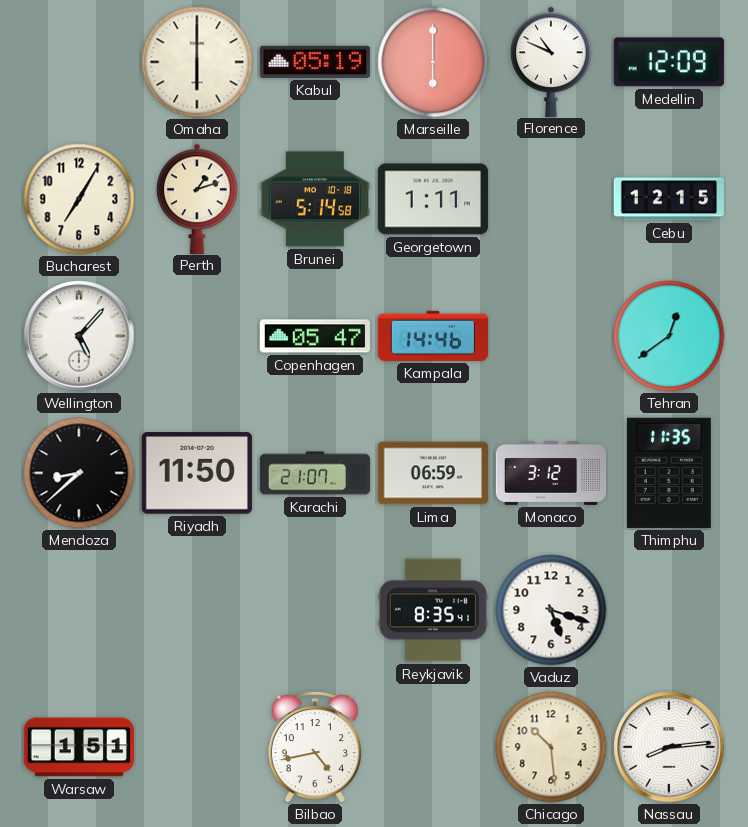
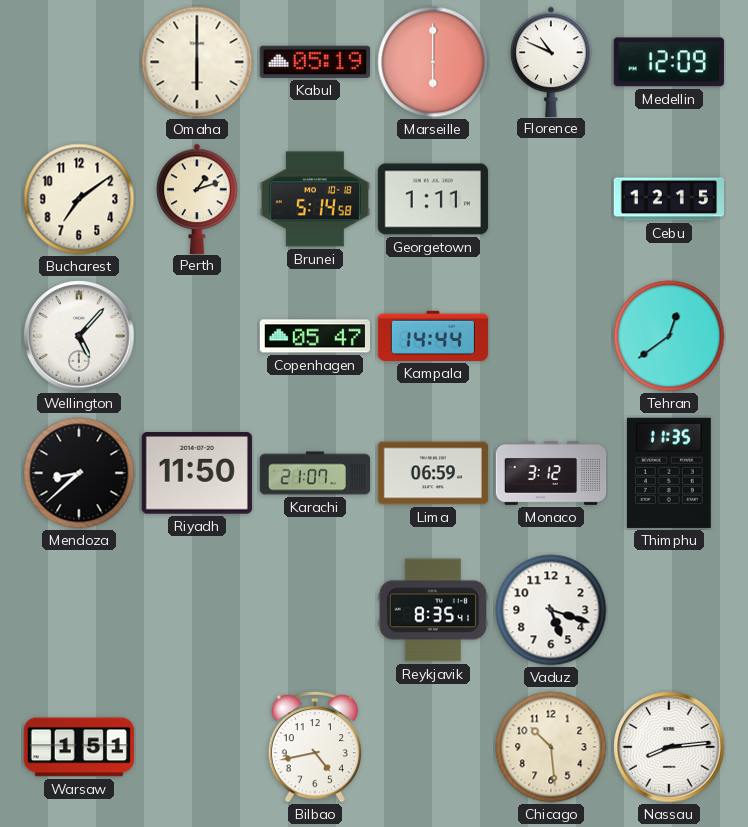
Bucharest: 7:05 -> 7:09 (79, 199)
Kampala: 14:46 -> 14:44 (433, 336)
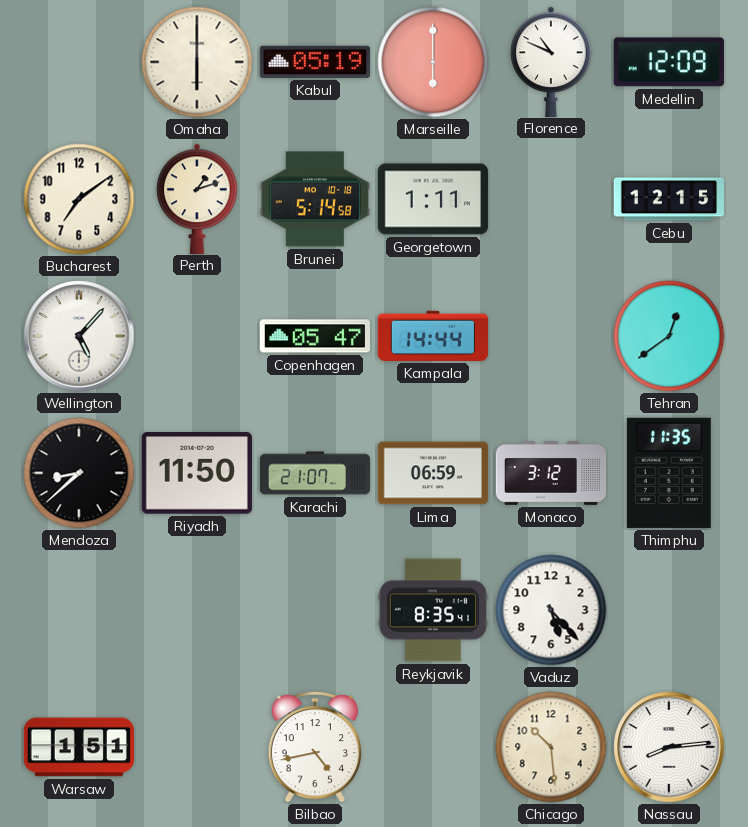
Vaduz: 5:18 -> 5:23 (551, 610)
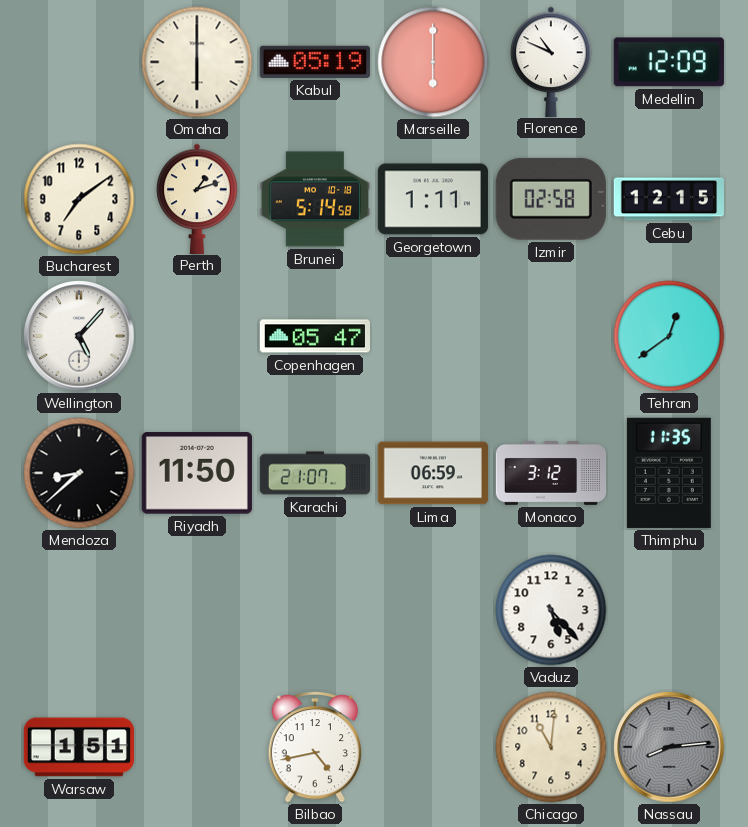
Izmir: none -> 02:58 (551, 199)
Kampala: 14:44 -> none (433, 336)
Reykjavik: 8:35 -> none (432, 610)
Chicago: 10:29 -> 11:01 (551, 747)
Nassau dial: white -> grey (669, 747)
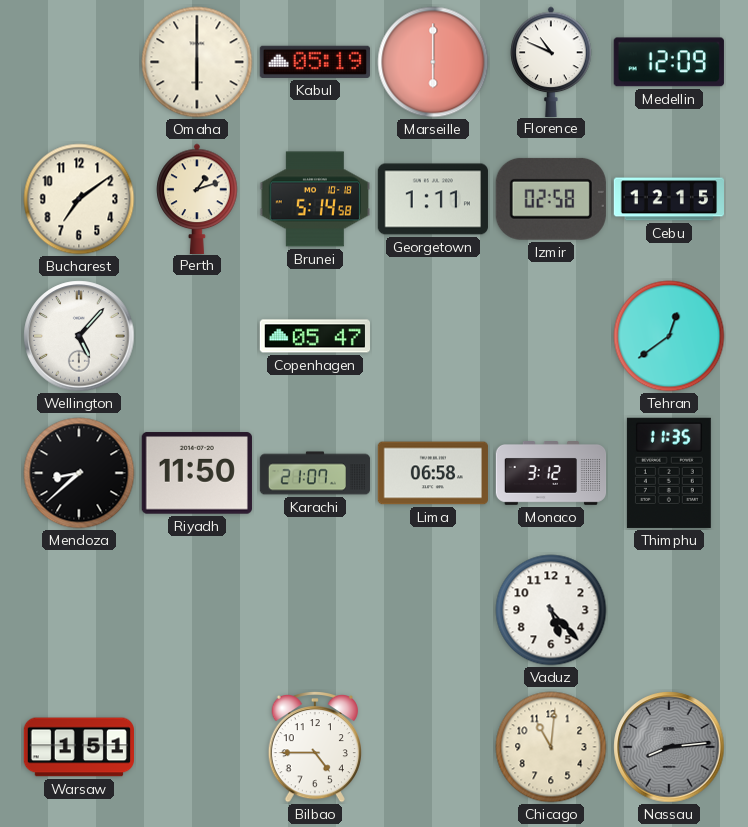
Lima: 06:59 -> 06:58 (432, 473)
Bilbao: 4:43 -> 4:45 (315, 747)
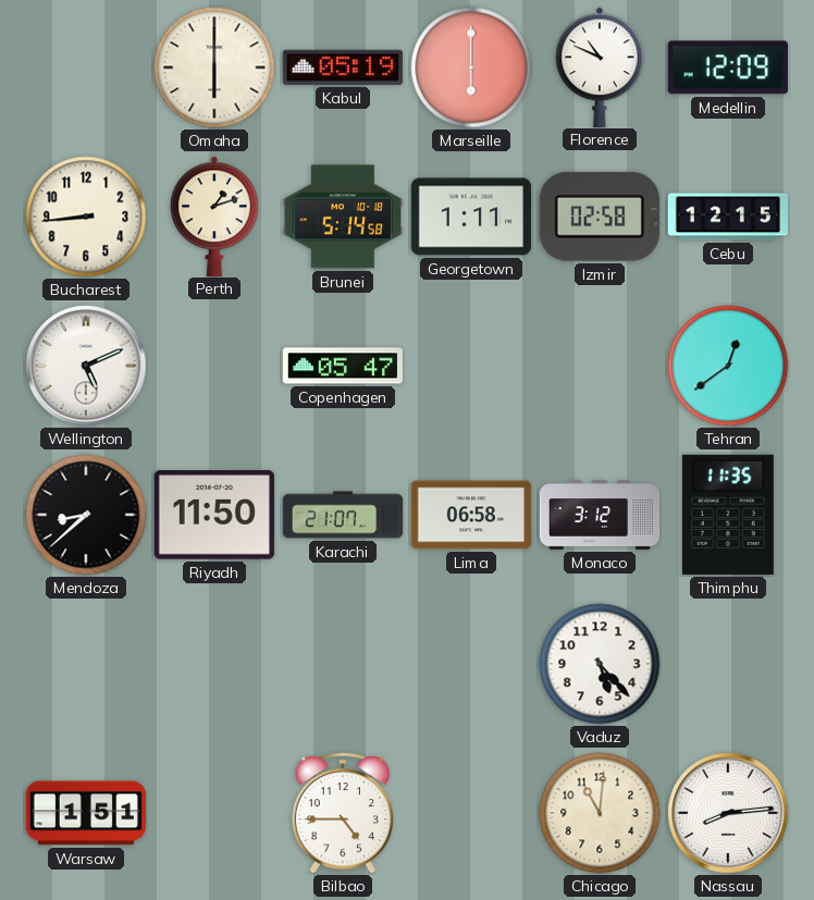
Bucharest: 7:09 -> 8:44 (86, 217)
Wellington: 5:07 -> 5:11 (86, 366)
Nassau dial: grey -> white (728, 813)
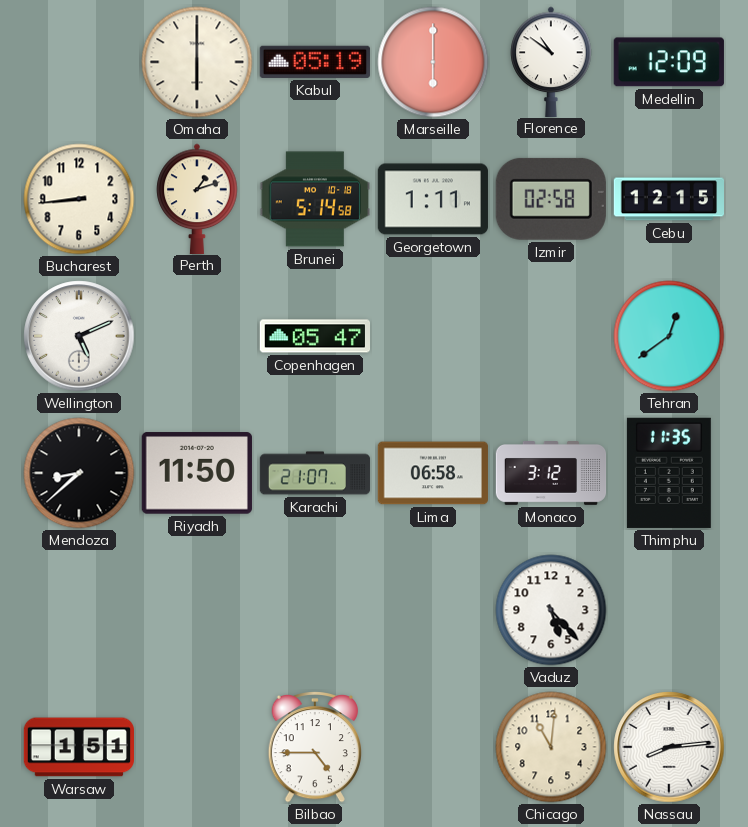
Florence: 10:49 -> 10:51 (551, 61)
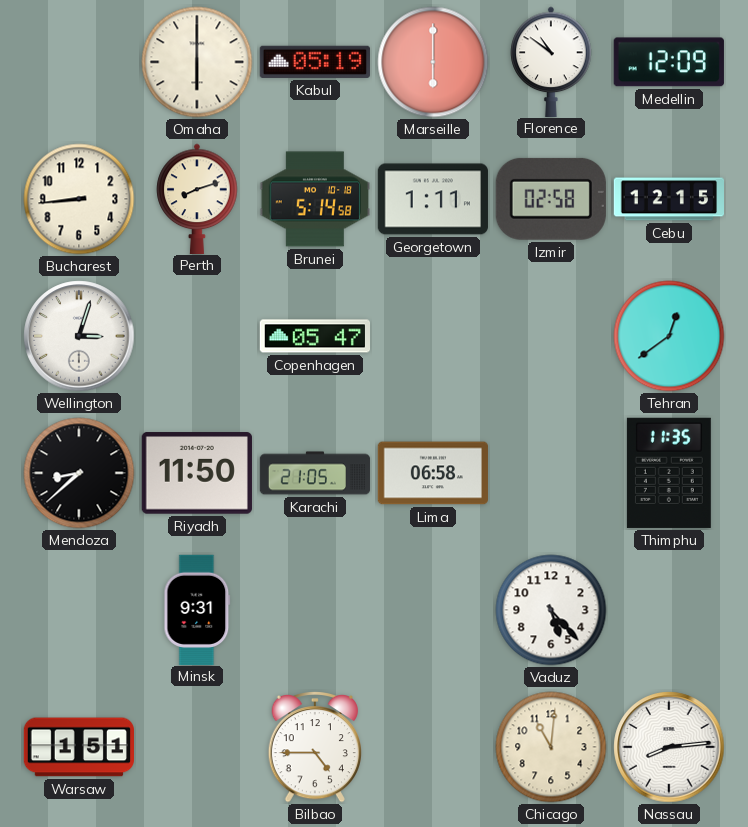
Perth: 1:12 -> 8:12 (197, 198)
Wellington: 5:11 -> 3:03 (79, 336)
Karachi: 21:07 -> 21:05 (315, 473)
Monaco: 3:12 -> none (551, 474)
Minsk: none -> 9:31 (197, 609)
